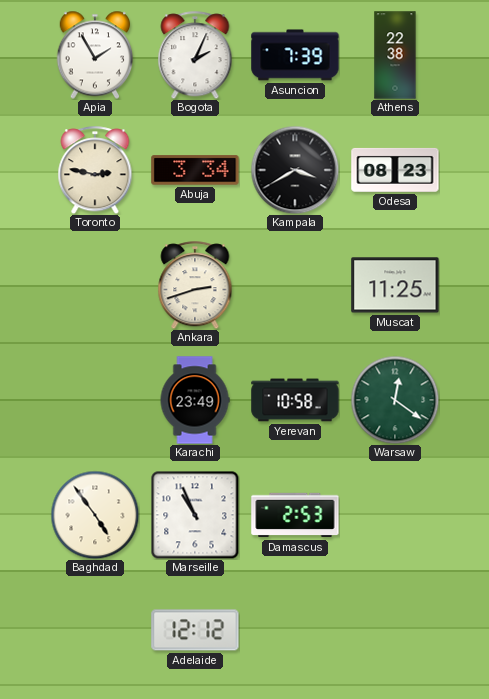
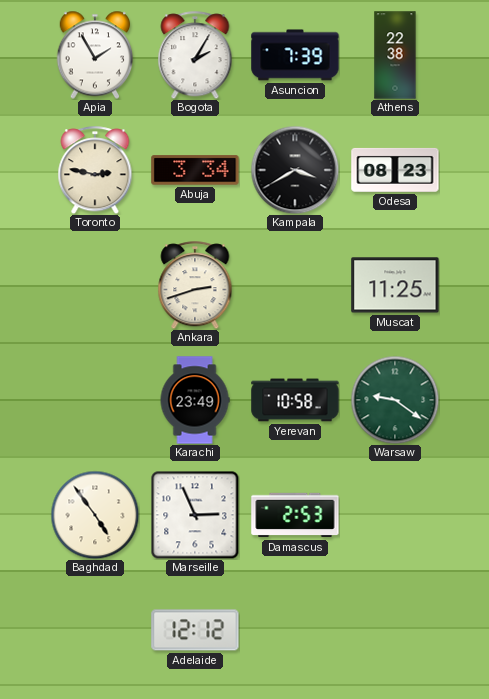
Bogota: 2:04 -> 2:05 (195, 55)
Warsaw: 12:21 -> 9:21 (395, 400)
Marseille: 10:56 -> 2:56 (195, 515)
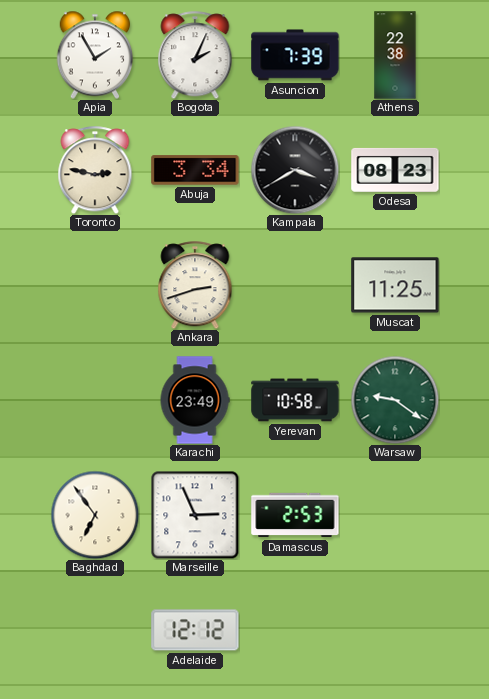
Bogota: 2:05 -> 2:04 (195, 55)
Baghdad: 4:54 -> 6:54 (95, 515)
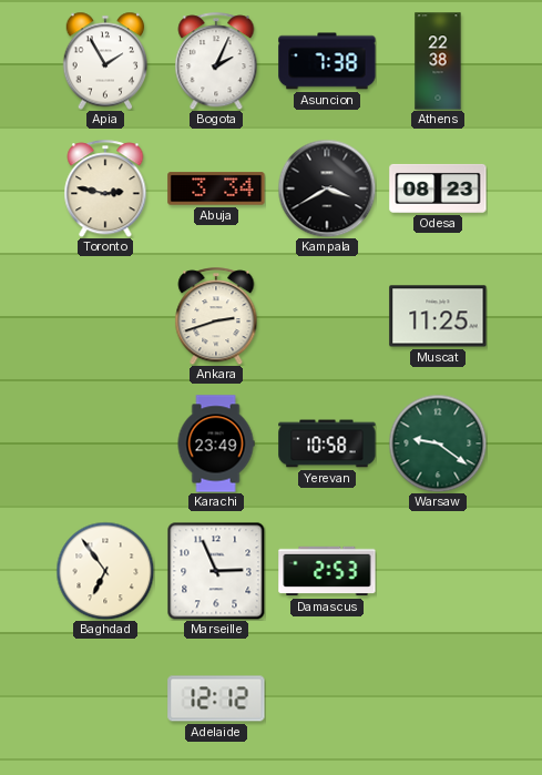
Asuncion: 7:39 -> 7:38 (327, 61)
